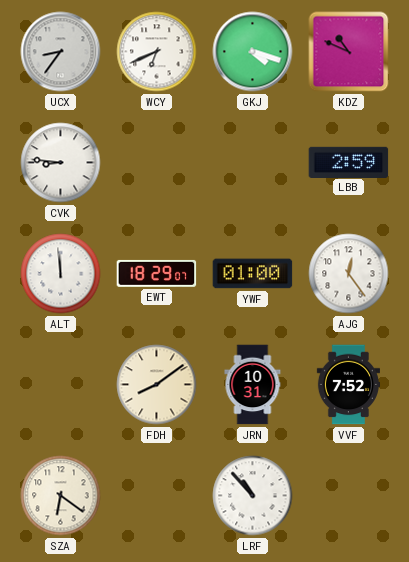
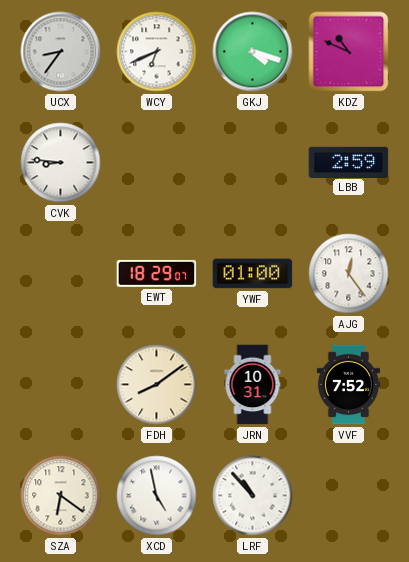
ALT: 11:59 -> none (61, 274)
XCD: none -> 4:58 (157, 496)
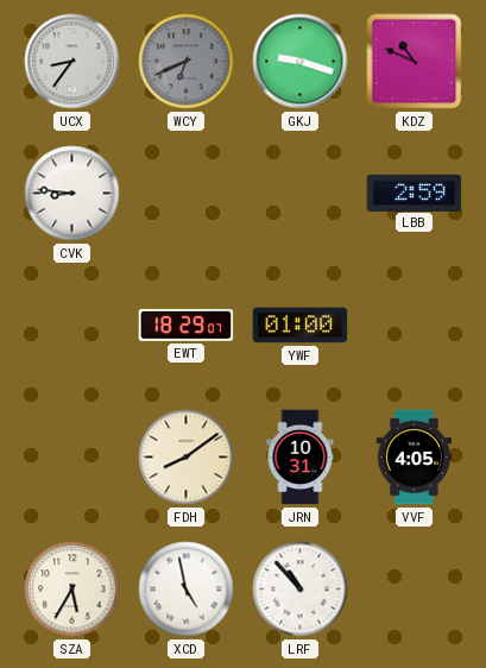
WCY dial: white -> grey (187, 62)
GKJ: 4:18 -> 9:18 (301, 62)
AJG: 12:24 -> none (349, 274)
VVF: 7:52 -> 4:05 (414, 458)
SZA: 6:21 -> 5:35 (72, 590)
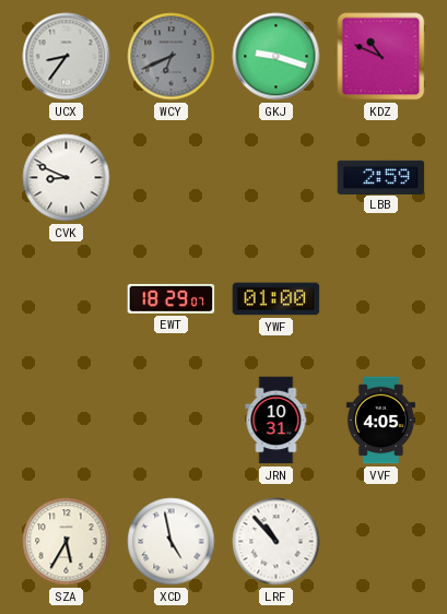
CVK: 8:46 -> 8:49 (67, 178)
FDH: 8:09 -> none (187, 458)
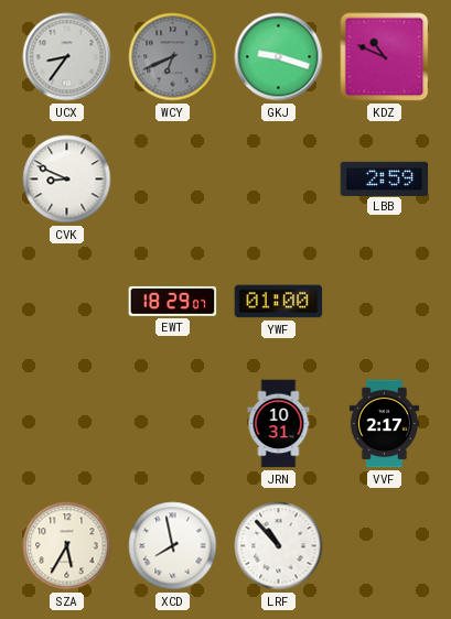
VVF: 4:05 -> 2:17 (384, 424)
XCD: 4:58 -> 7:58 (173, 546)
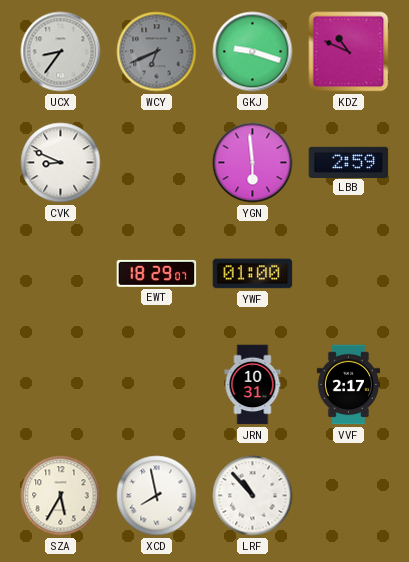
YGN: none -> 5:59 (253, 163)
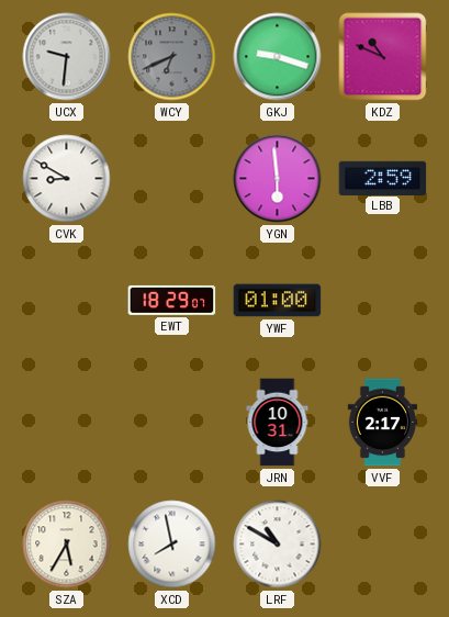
UCX: 8:36 -> 9:31 (67, 57)
CVK: 8:49 -> 8:50 (67, 179)
LRF: 10:53 -> 10:50 (278, 545)
